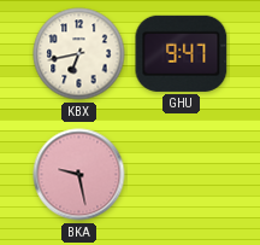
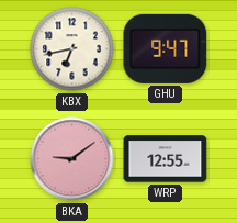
BKA: 9:28 -> 9:09 (72, 159)
WRP: none -> 12:55 (166, 159)
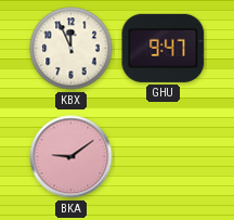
KBX: 6:43 -> 11:56 (71, 49)
WRP: 12:55 -> none (166, 159)
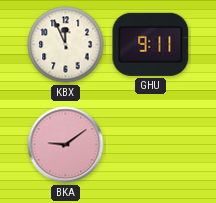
GHU: 9:47 -> 9:11 (151, 44)
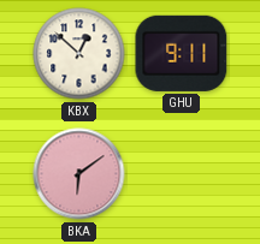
KBX: 11:56 -> 12:52 (79, 54)
BKA: 9:09 -> 6:09 (79, 174)
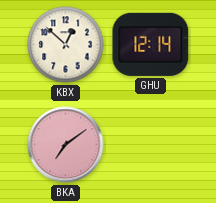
GHU: 9:11 -> 12:14 (151, 44)
BKA: 6:09 -> 7:09 (66, 145)
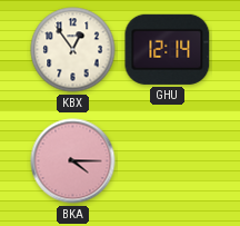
KBX: 12:52 -> 12:54 (73, 50)
BKA: 7:09 -> 4:15 (73, 161)
